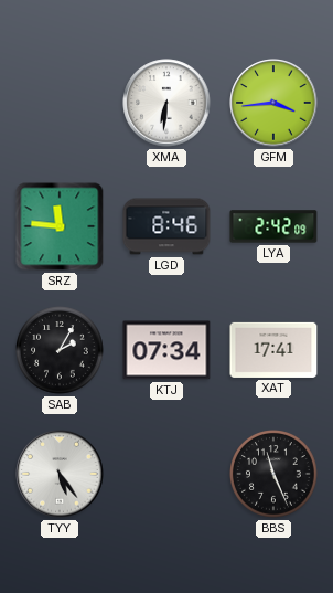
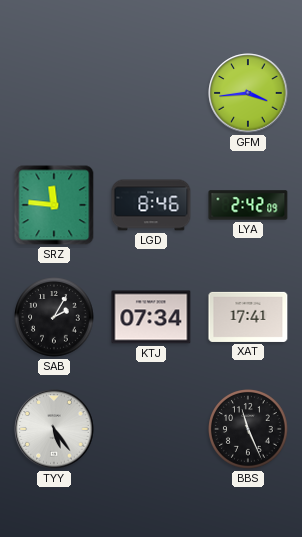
XMA: 6:31 -> none (166, 103)
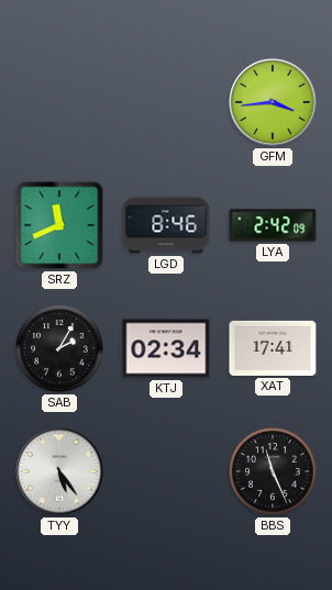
SRZ: 11:46 -> 11:41 (59, 225)
KTJ: 07:34 -> 02:34 (166, 348)
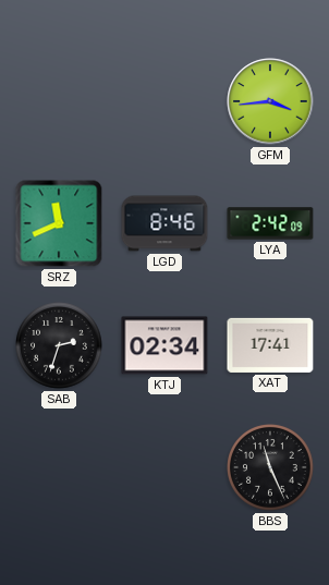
SAB: 2:05 -> 2:33 (59, 345)
TYY: 5:24 -> none (59, 471)
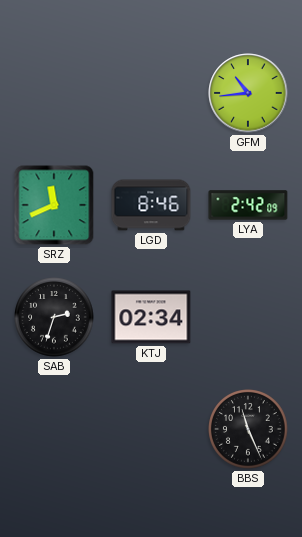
GFM: 3:44 -> 10:44 (248, 93)
XAT: 17:41 -> none (270, 345)
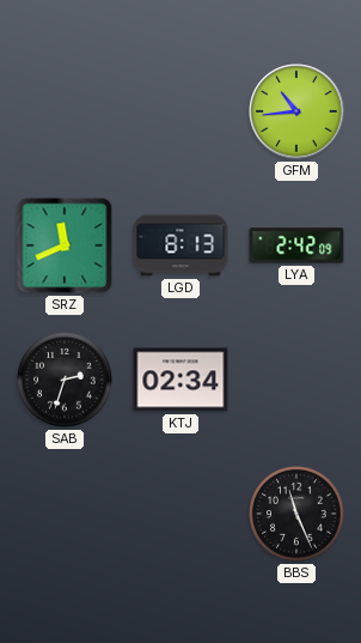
LGD: 8:46 -> 8:13 (180, 245)
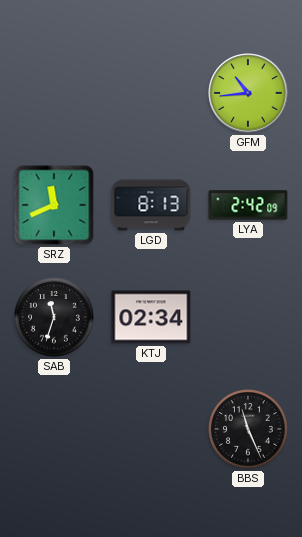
SAB: 2:33 -> 11:33 (54, 317)
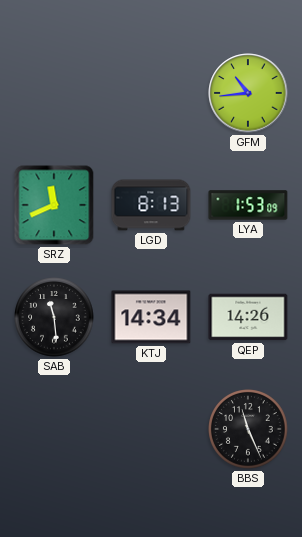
LYA: 2:42 -> 1:53 (248, 205)
SAB: 11:33 -> 11:29 (54, 317)
KTJ: 02:34 -> 14:34 (151, 317)
QEP: none -> 14:26 (248, 317)
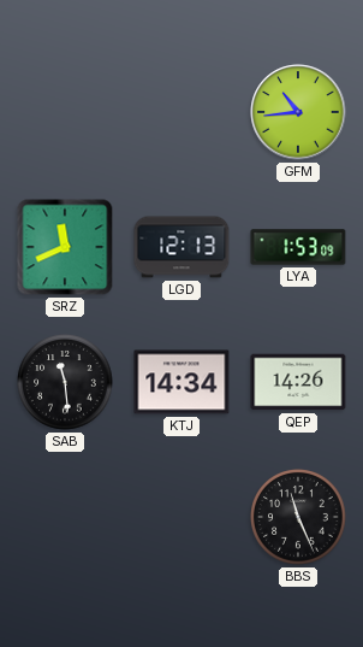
LGD: 8:13 -> 12:13 (181, 247)
